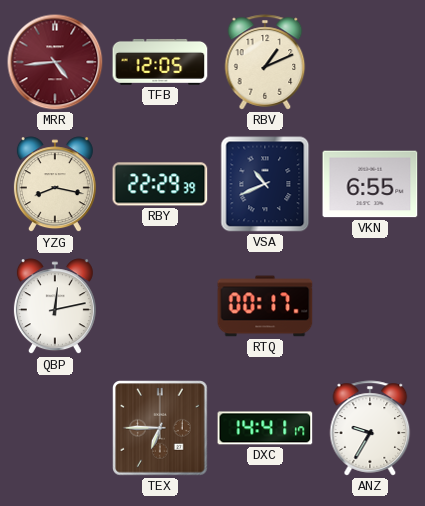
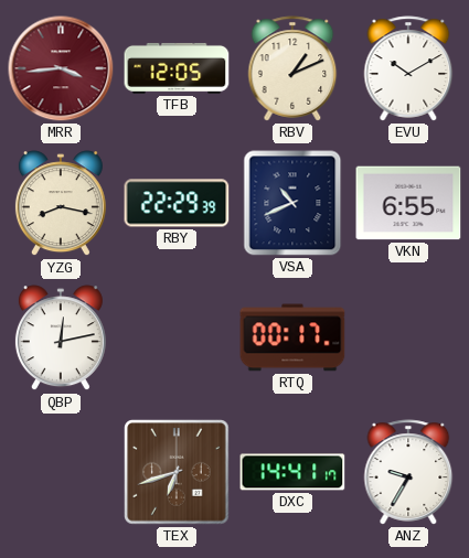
MRR: 4:44 -> 3:44 (61, 68)
EVU: none -> 10:10 (408, 68)
TEX: 6:45 -> 6:42 (177, 472)
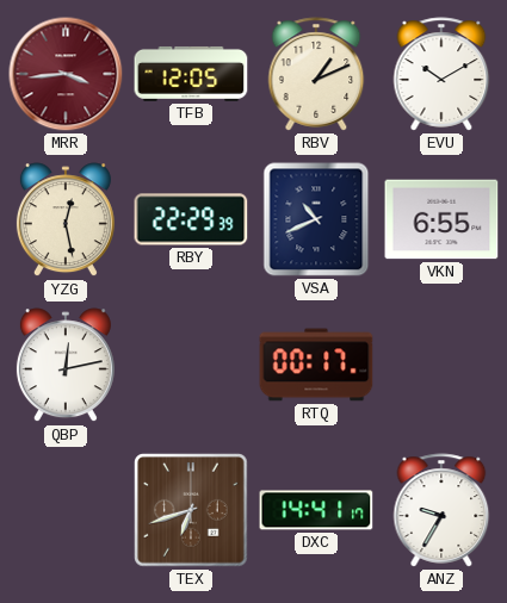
YZG: 8:17 -> 12:28 (66, 220)
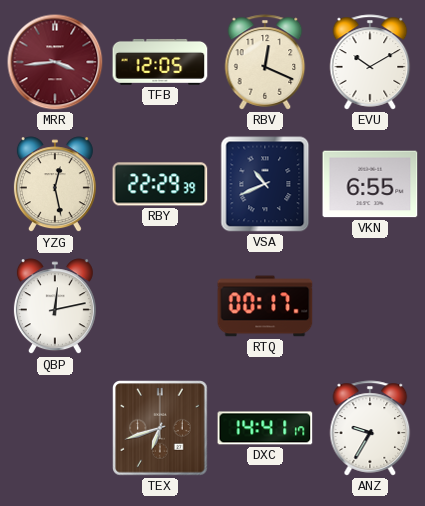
RBV: 1:11 -> 12:19 (265, 62)
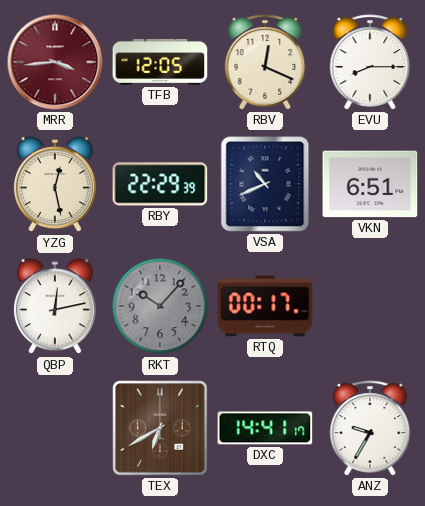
EVU: 10:10 -> 8:15 (370, 62)
VKN: 6:55 -> 6:51 (370, 184)
RKT: none -> 10:07 (160, 306)
TEX: 6:42 -> 6:40 (160, 428)
